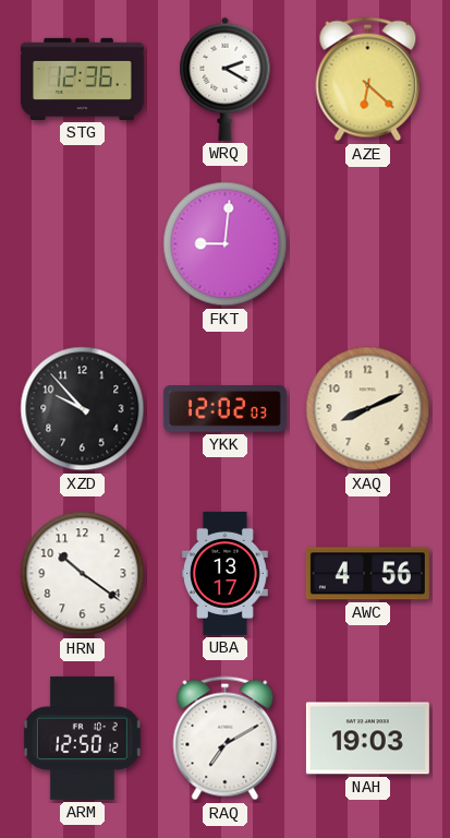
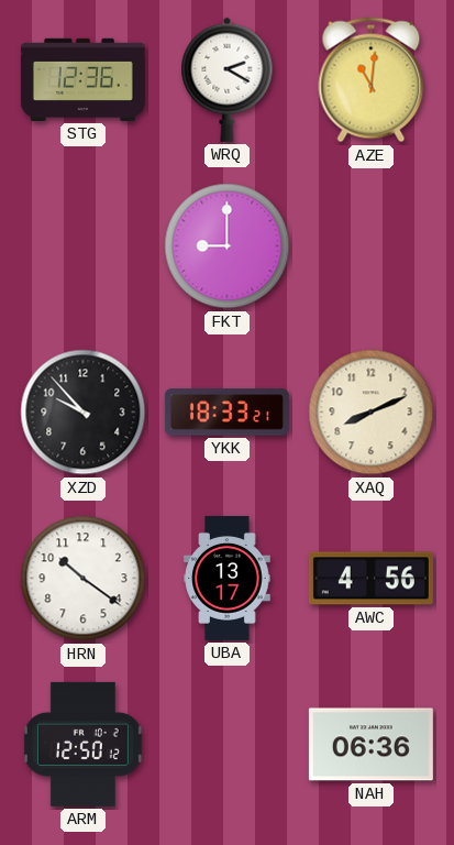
AZE: 6:22 -> 11:01 (372, 80)
FKT: 9:01 -> 9:00 (228, 246)
YKK: 12:02 -> 18:33 (226, 413)
RAQ: 7:10 -> none (226, 739)
NAH: 19:03 -> 06:36 (370, 745)
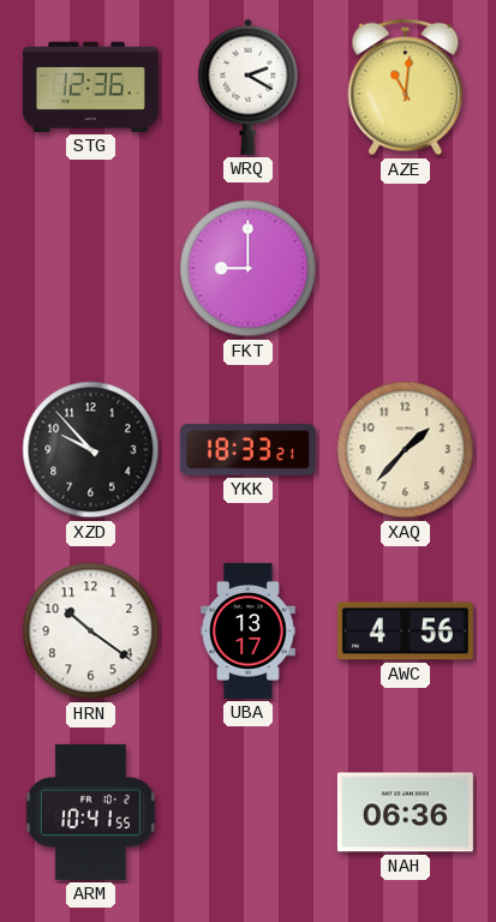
XAQ: 8:11 -> 1:37 (406, 450)
ARM: 12:50 -> 10:41 (90, 812)
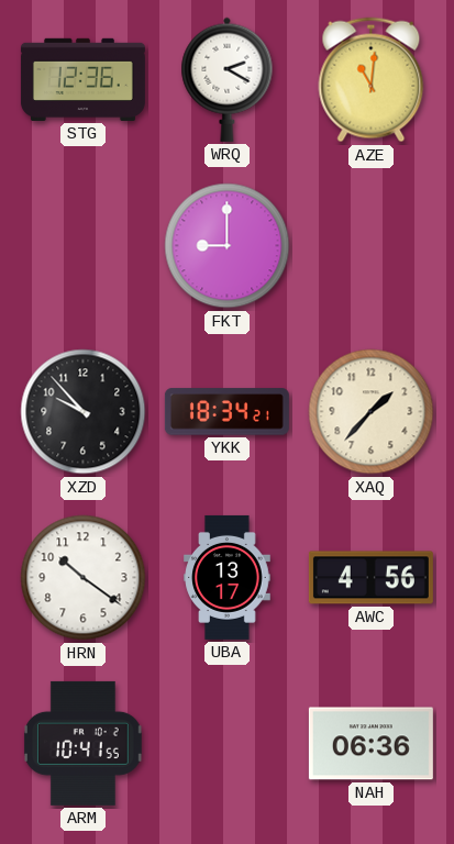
YKK: 18:33 -> 18:34 (226, 412)
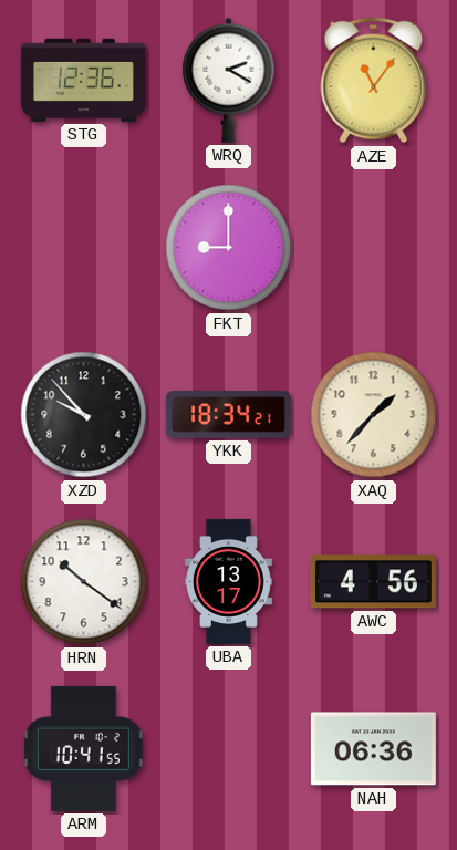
AZE: 11:01 -> 11:06 (374, 81)
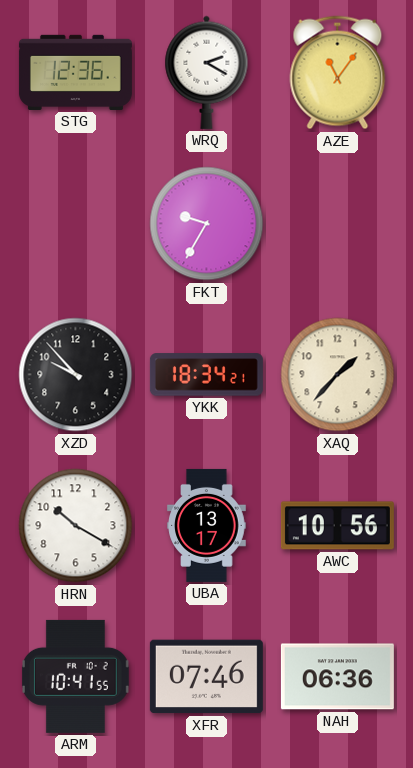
FKT: 9:00 -> 9:35 (207, 224)
HRN: 10:21 -> 10:20 (76, 526)
AWC: 4:56 -> 10:56 (337, 526)
XFR: none -> 07:46 (206, 677)
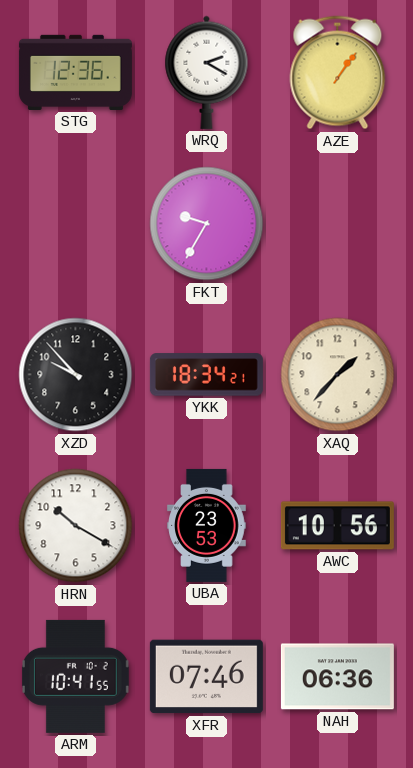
AZE: 11:06 -> 1:06 (338, 73)
UBA: 13:17 -> 23:53 (207, 525)
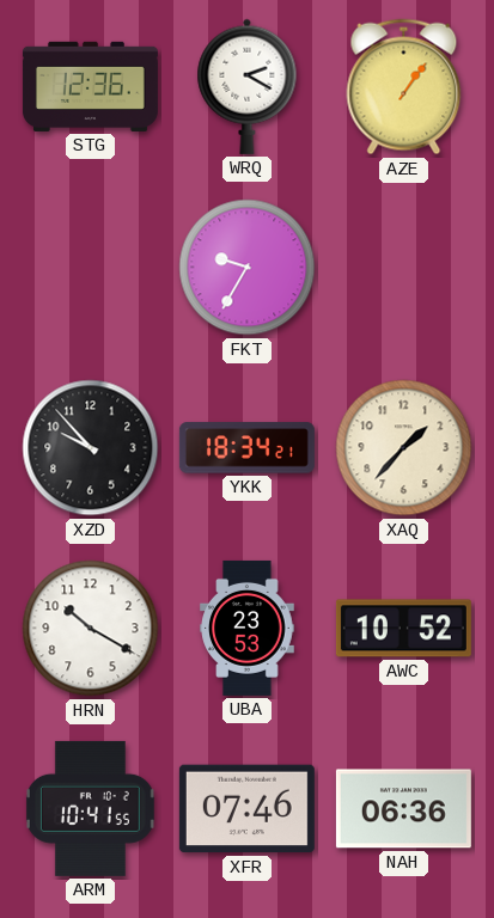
AWC: 10:56 -> 10:52 (403, 629)
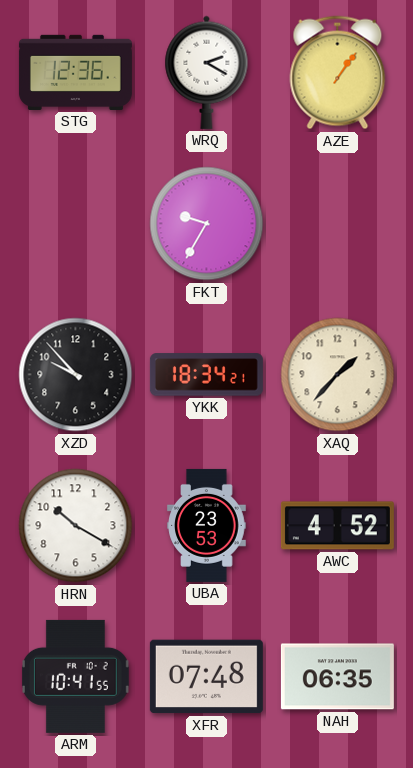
AWC: 10:52 -> 4:52 (337, 526)
XFR: 07:46 -> 07:48 (206, 677)
NAH: 06:36 -> 06:35 (337, 677)
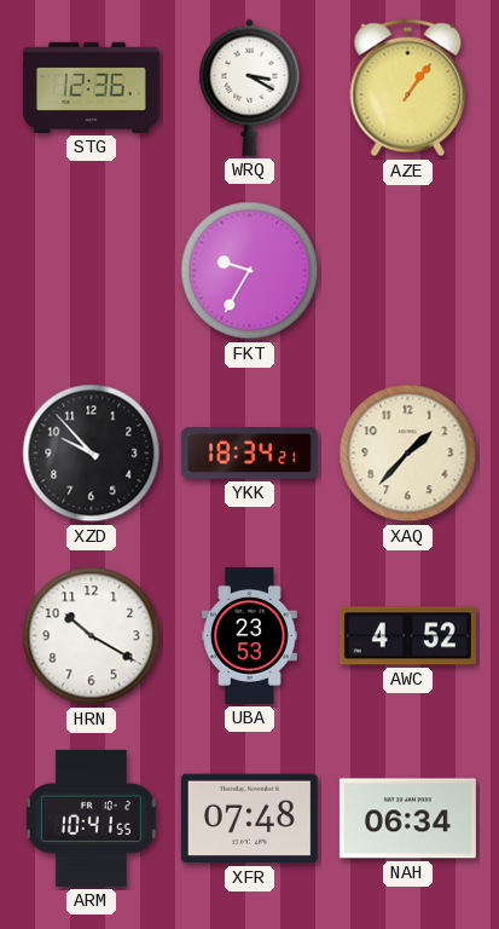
WRQ: 2:20 -> 3:20 (250, 87)
NAH: 06:35 -> 06:34 (407, 819)
